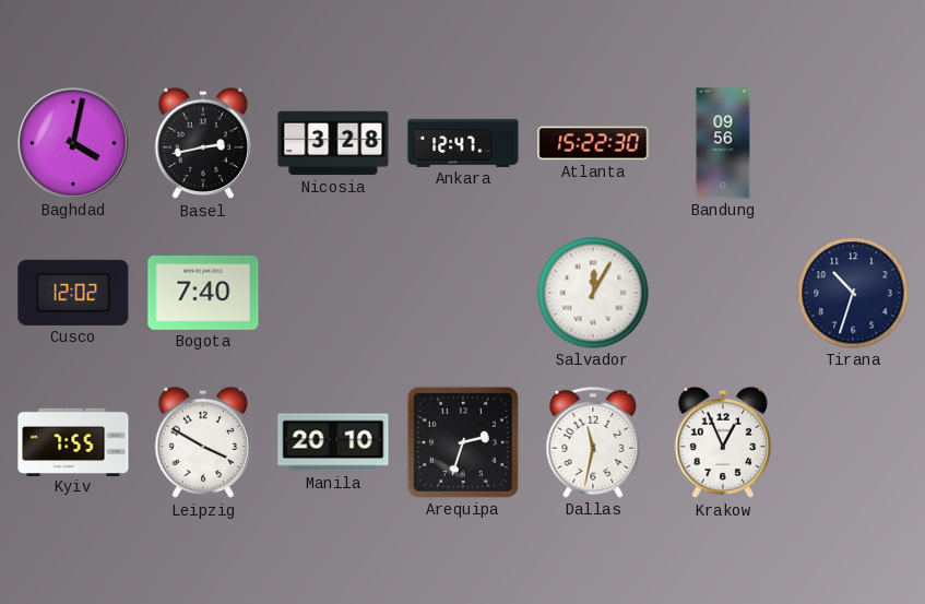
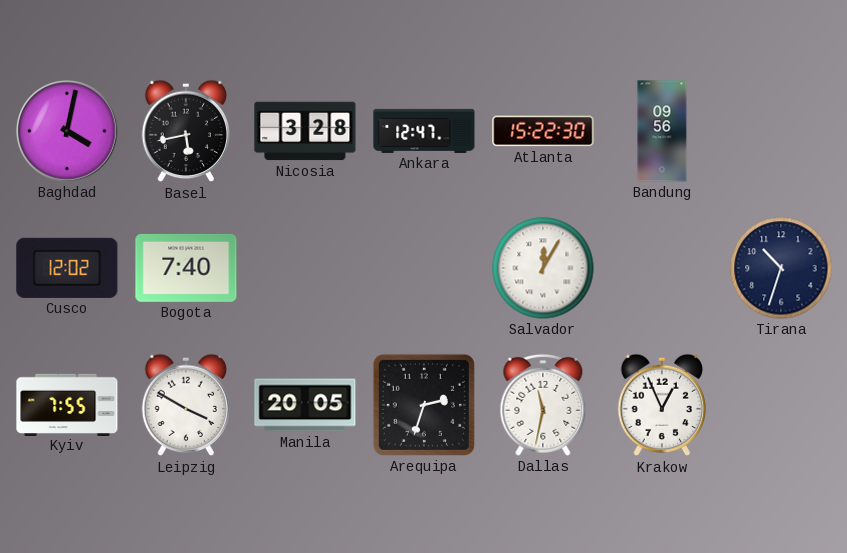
Basel: 2:43 -> 5:43 (185, 131)
Manila: 20:10 -> 20:05 (305, 405)
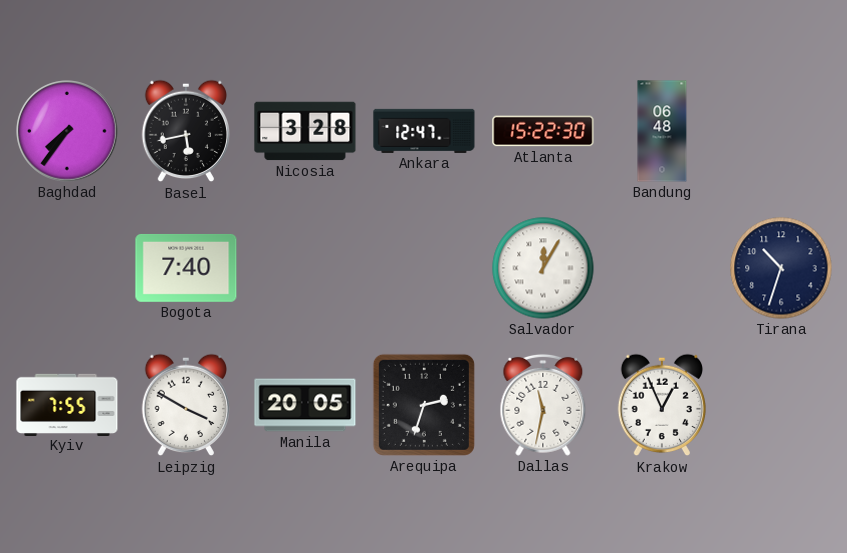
Baghdad: 4:02 -> 7:36 (67, 131)
Bandung: 09:56 -> 06:48 (662, 131)
Cusco: 12:02 -> none (67, 268)
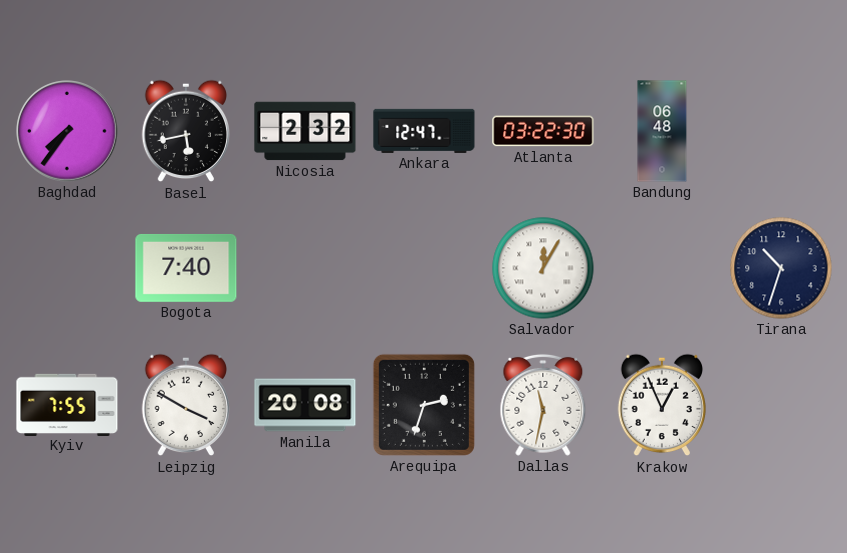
Nicosia: 3:28 -> 2:32 (305, 131)
Atlanta: 15:22 -> 03:22 (543, 131)
Manila: 20:05 -> 20:08 (305, 405)
